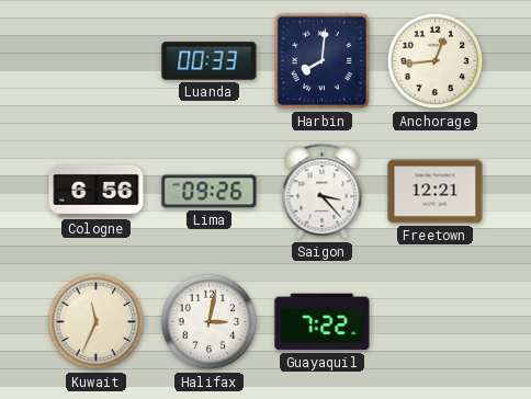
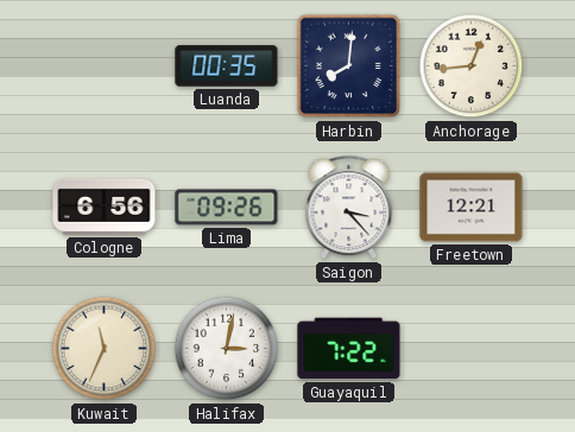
Luanda: 00:33 -> 00:35 (227, 66)
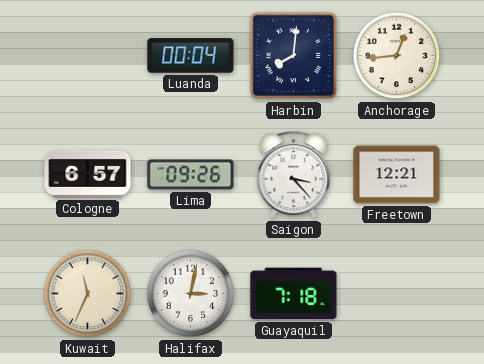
Luanda: 00:35 -> 00:04 (191, 56)
Cologne: 6:56 -> 6:57 (88, 174)
Guayaquil: 7:22 -> 7:18 (294, 294)
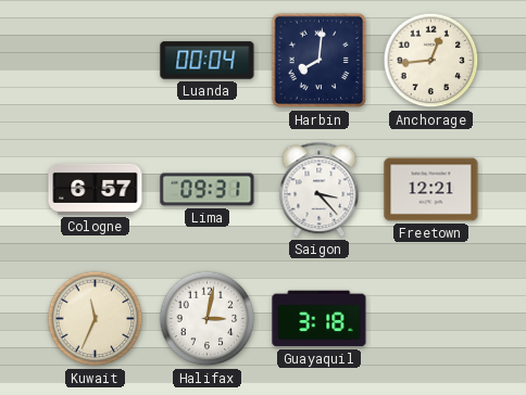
Lima: 09:26 -> 09:31 (208, 190)
Guayaquil: 7:18 -> 3:18 (320, 319)
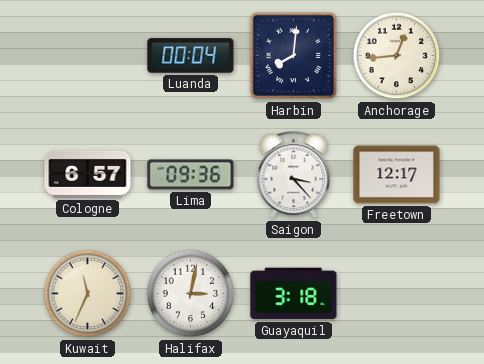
Lima: 09:31 -> 09:36 (191, 175)
Freetown: 12:21 -> 12:17 (397, 175)
